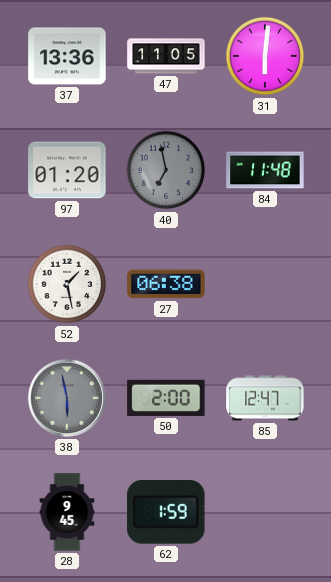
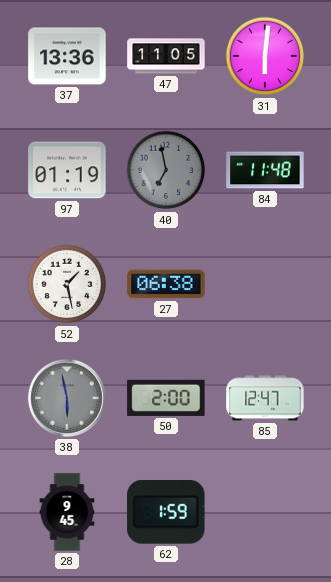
97: 01:20 -> 01:19 (67, 170)
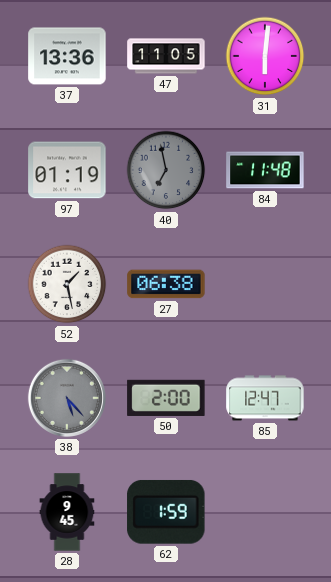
38: 5:58 -> 5:23 (67, 398)
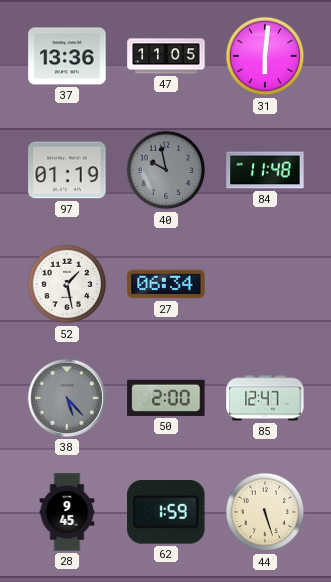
40: 6:58 -> 9:58 (166, 170)
27: 06:38 -> 06:34 (166, 284)
44: none -> 5:27 (265, 512)
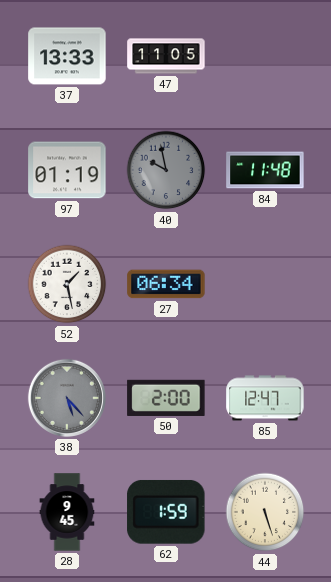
37: 13:36 -> 13:33 (67, 56)
31: 6:01 -> none (265, 56)
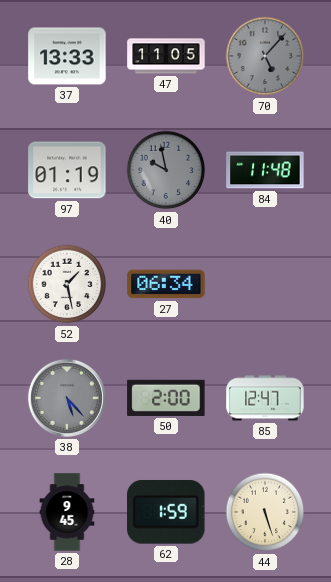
70: none -> 5:07 (265, 56)
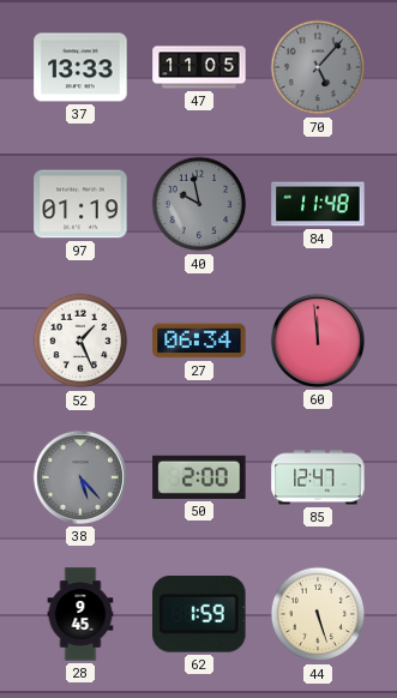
52: 1:28 -> 1:26 (80, 341)
60: none -> 11:59 (318, 341)
